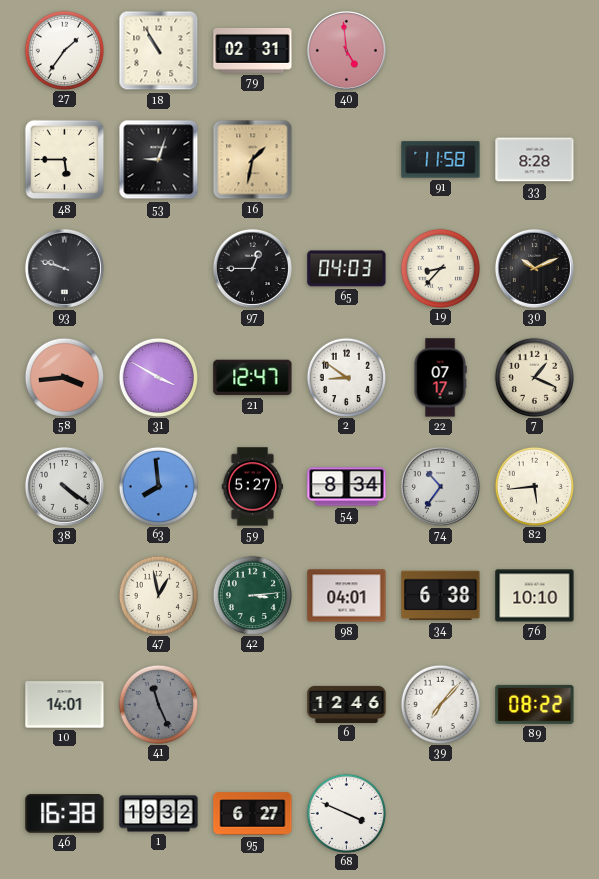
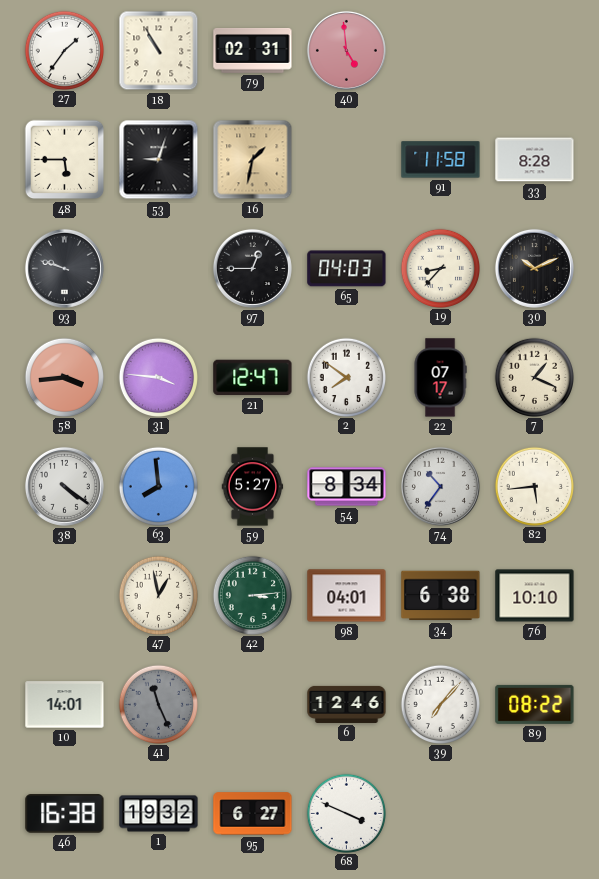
31: 3:50 -> 3:46 (158, 377)
2: 8:51 -> 7:51 (346, 377)
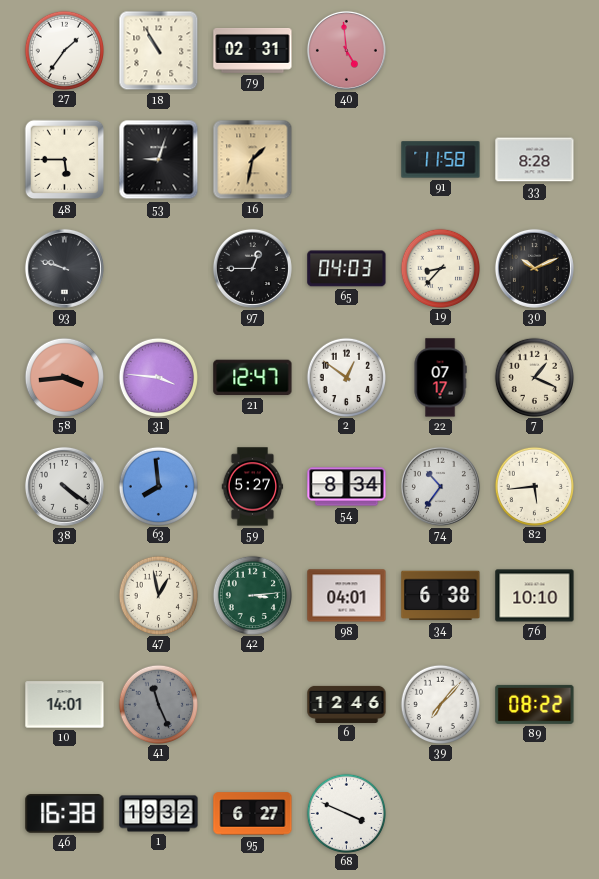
2: 7:51 -> 12:51 (346, 377)
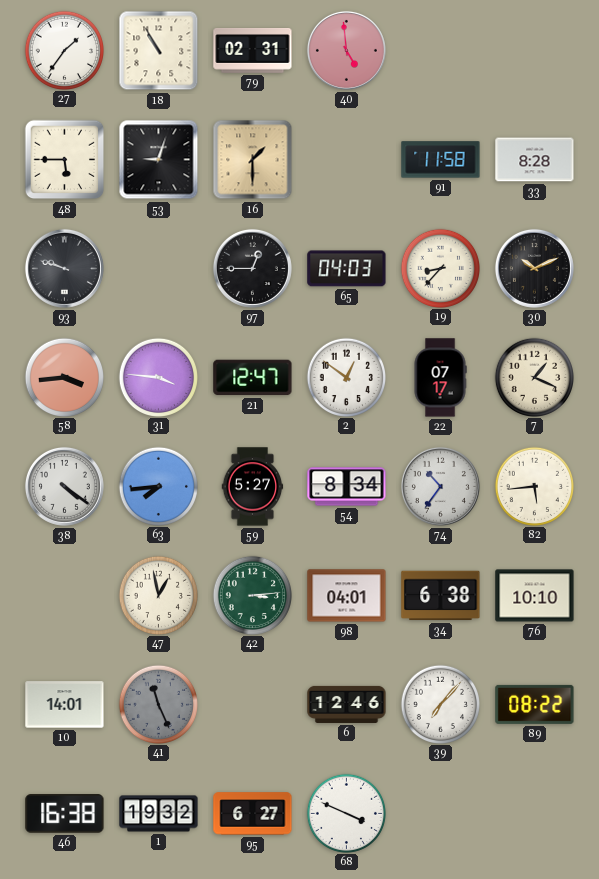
16: 1:32 -> 1:30 (253, 160)
63: 7:59 -> 7:44 (158, 486)
